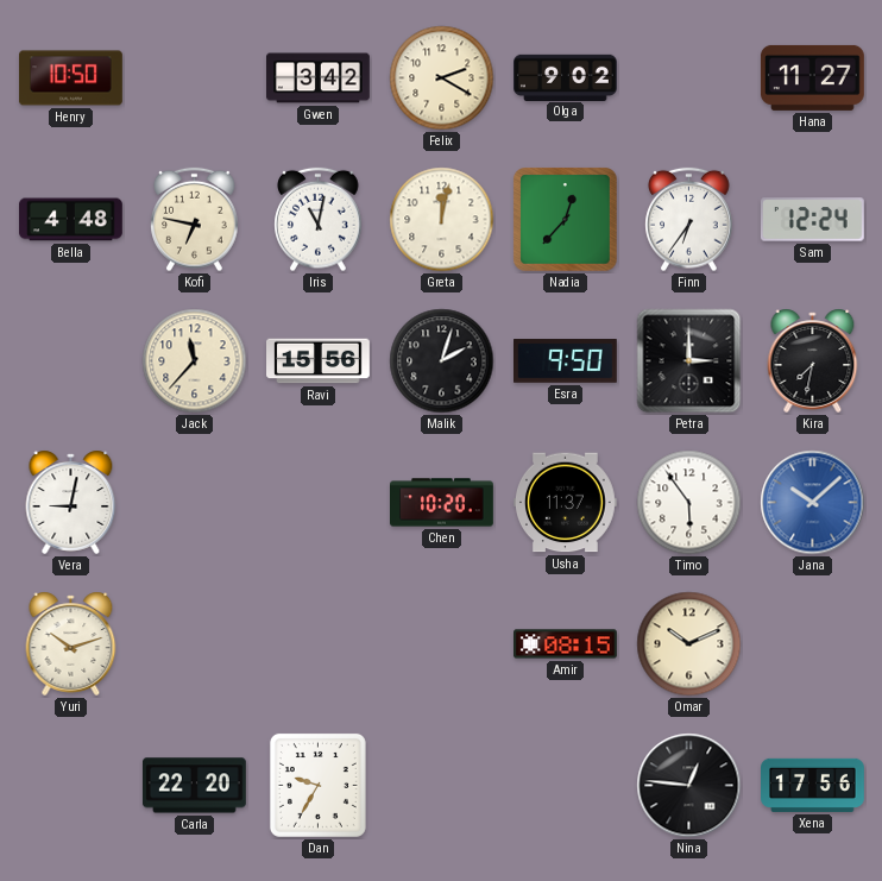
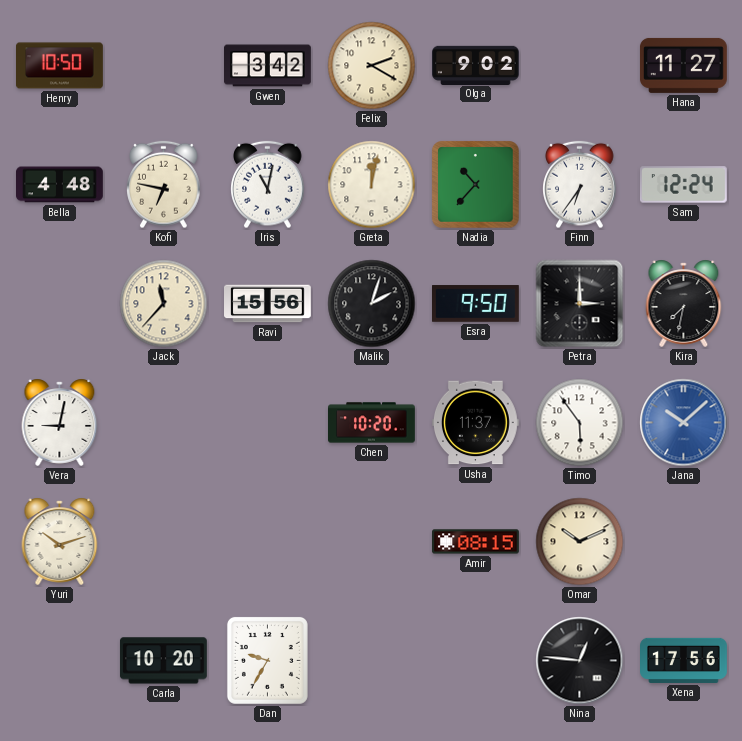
Nadia: 12:37 -> 10:37 (476, 185)
Carla: 22:20 -> 10:20 (163, 661)
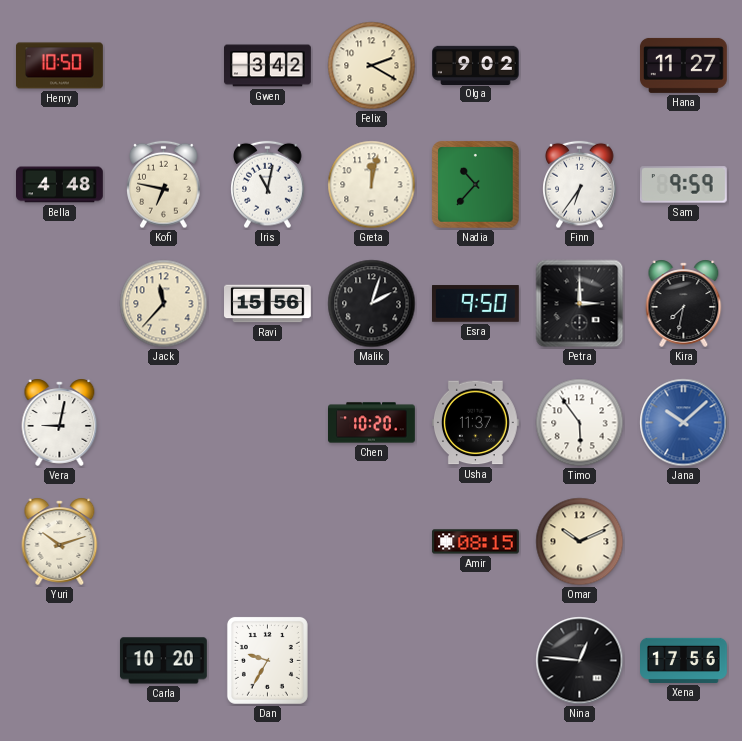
Sam: 12:24 -> 9:59 (683, 185)
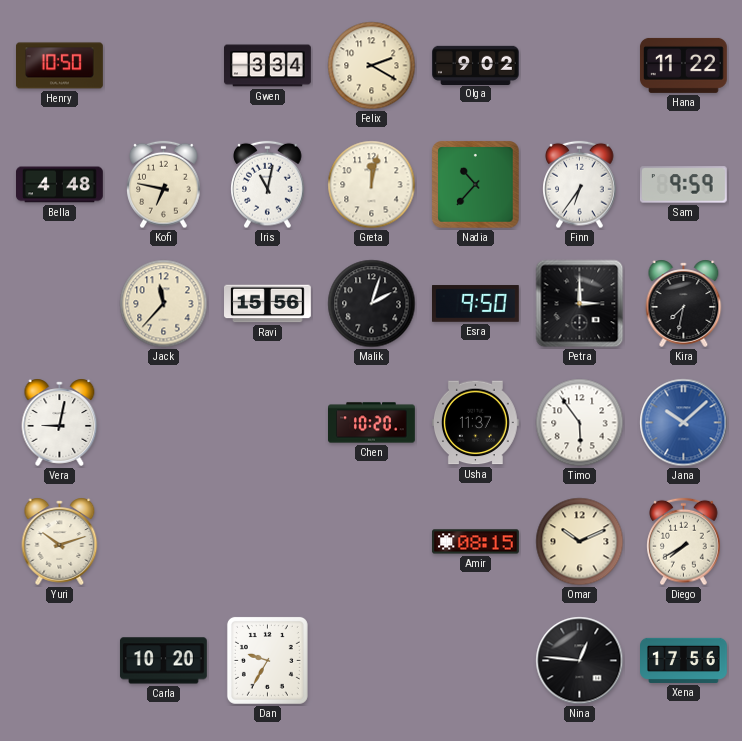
Gwen: 3:42 -> 3:34 (268, 66)
Hana: 11:27 -> 11:22 (684, 65)
Diego: none -> 7:40 (684, 542)
